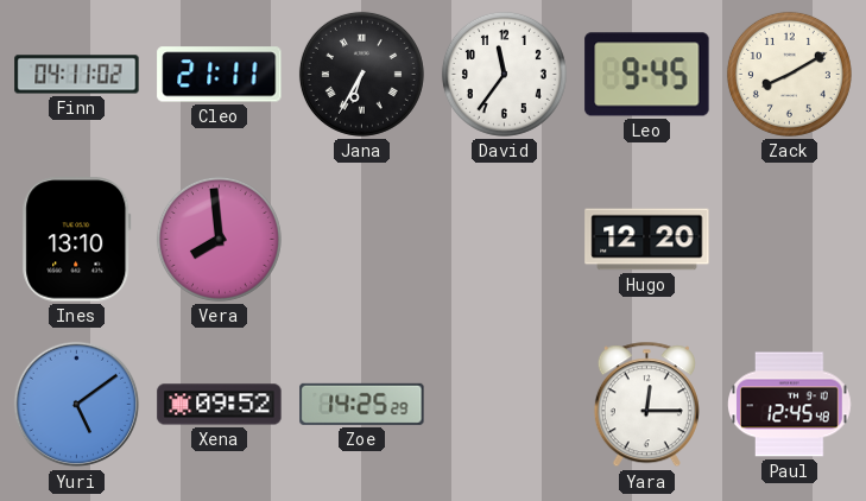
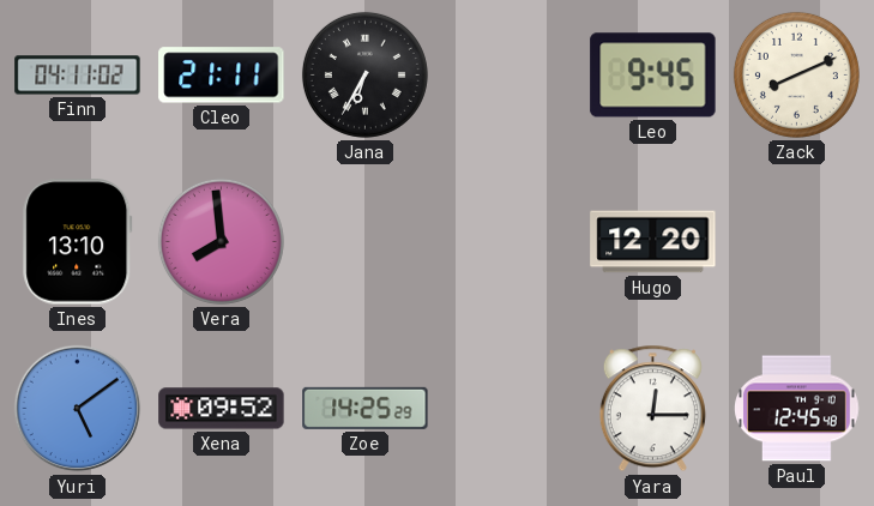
David: 11:36 -> none (504, 74)
Zack: 8:10 -> 8:11 (796, 74)
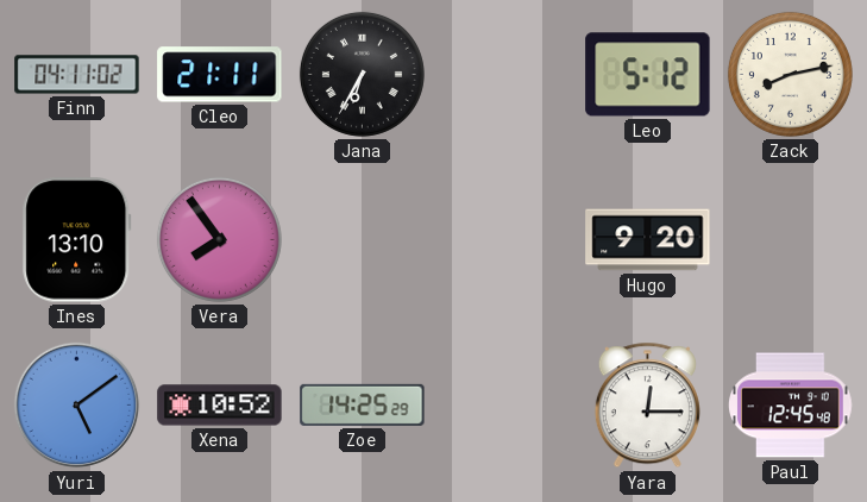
Leo: 9:45 -> 5:12 (648, 75)
Zack: 8:11 -> 8:13 (790, 74)
Vera: 7:59 -> 7:54 (219, 239)
Hugo: 12:20 -> 9:20 (648, 240)
Xena: 09:52 -> 10:52 (220, 406)
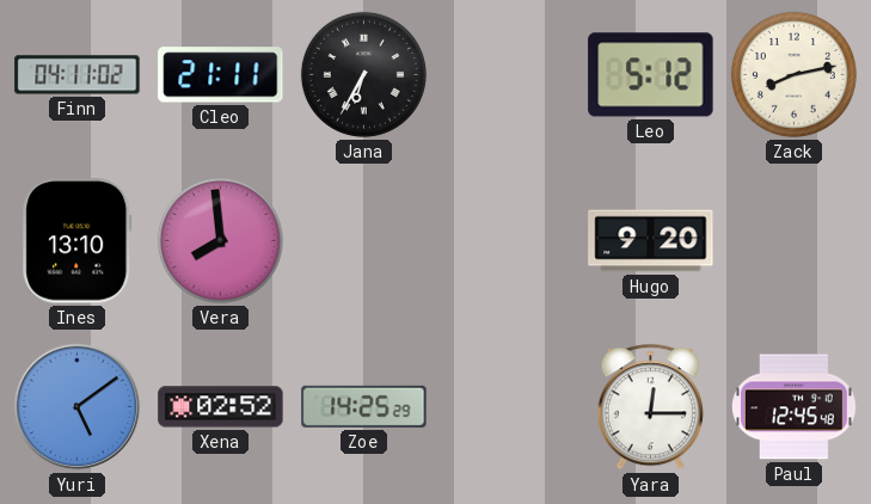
Vera: 7:54 -> 7:59 (220, 240)
Xena: 10:52 -> 02:52 (221, 407)
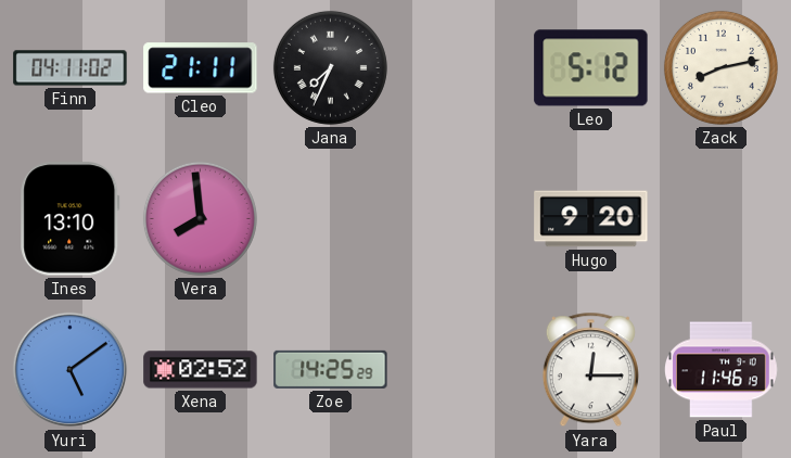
Jana: 6:35 -> 7:34 (330, 67)
Paul: 12:45 -> 11:46 (722, 370)
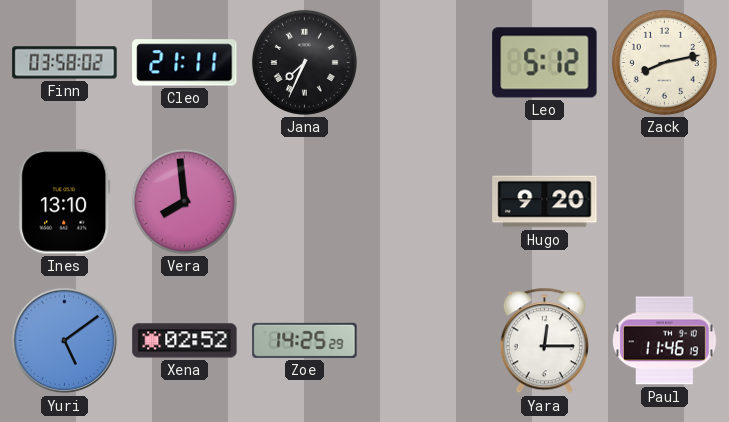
Finn: 04:11 -> 03:58 (65, 63)
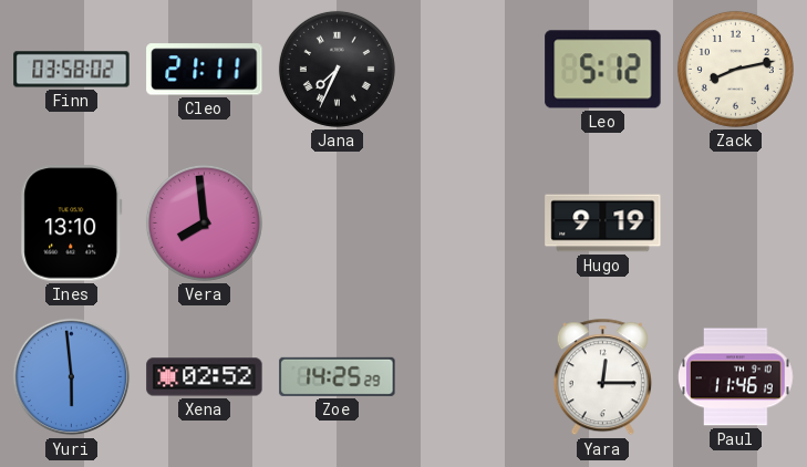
Hugo: 9:20 -> 9:19 (603, 224)
Yuri: 5:09 -> 5:59 (72, 377)
